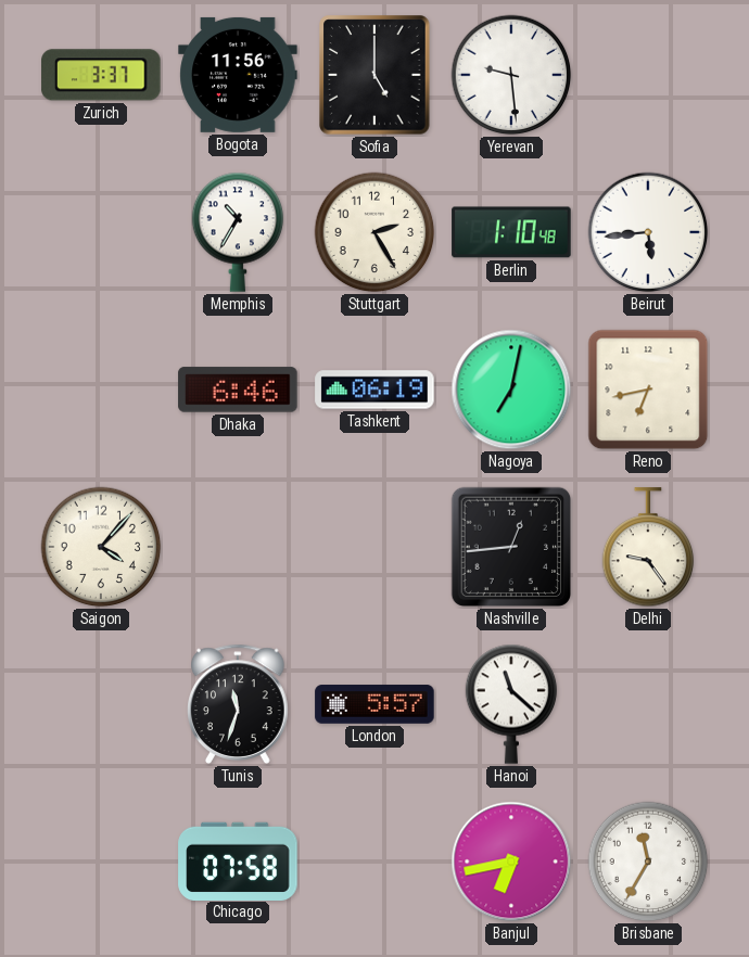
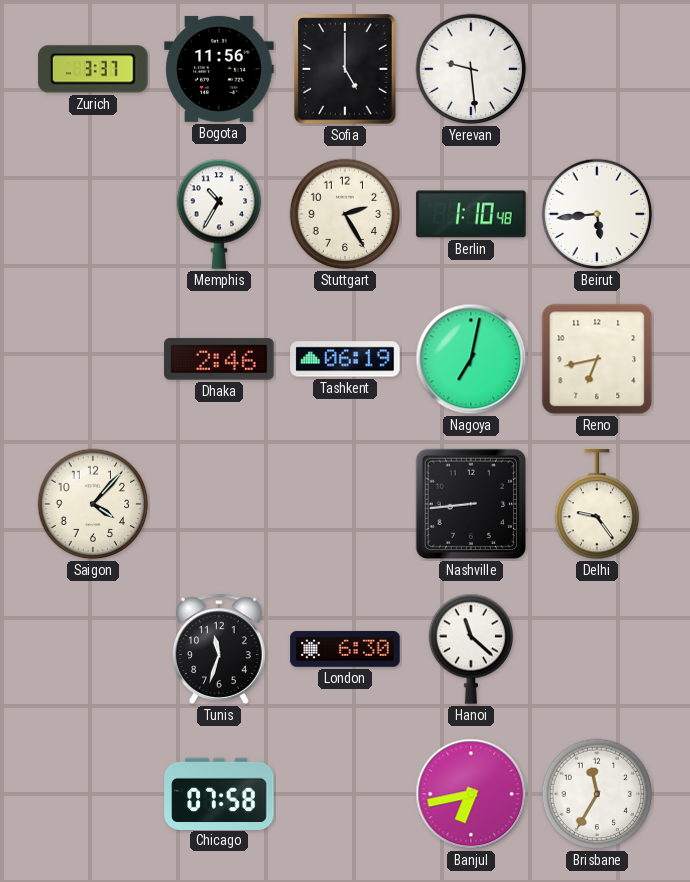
Dhaka: 6:46 -> 2:46 (219, 359)
Nashville: 12:44 -> 8:44 (471, 504)
London: 5:57 -> 6:30 (345, 649)
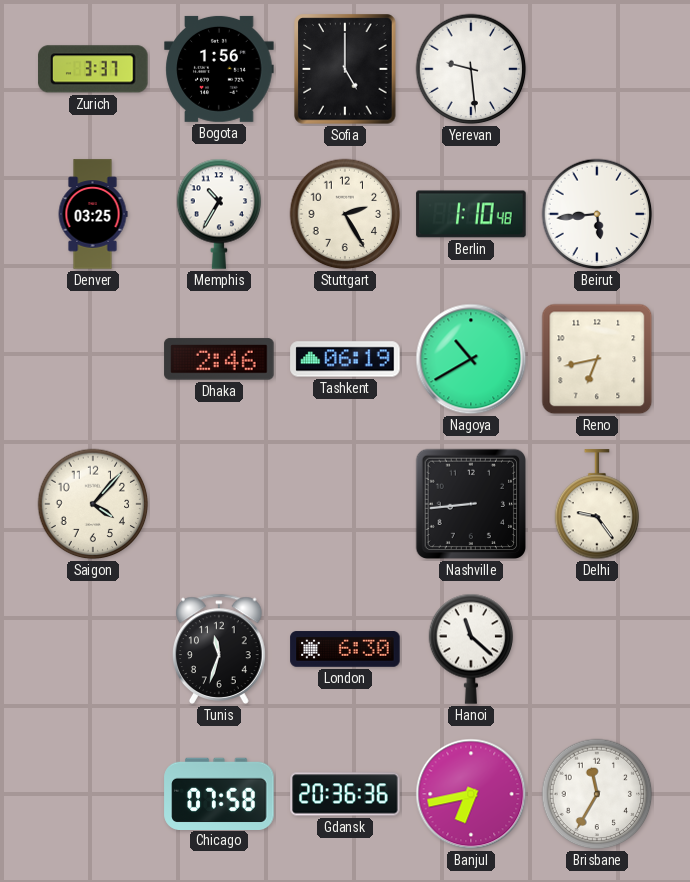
Bogota: 11:56 -> 1:56 (219, 69)
Denver: none -> 03:25 (93, 214)
Nagoya: 7:02 -> 10:40 (471, 359)
Gdansk: none -> 20:36 (345, 794)
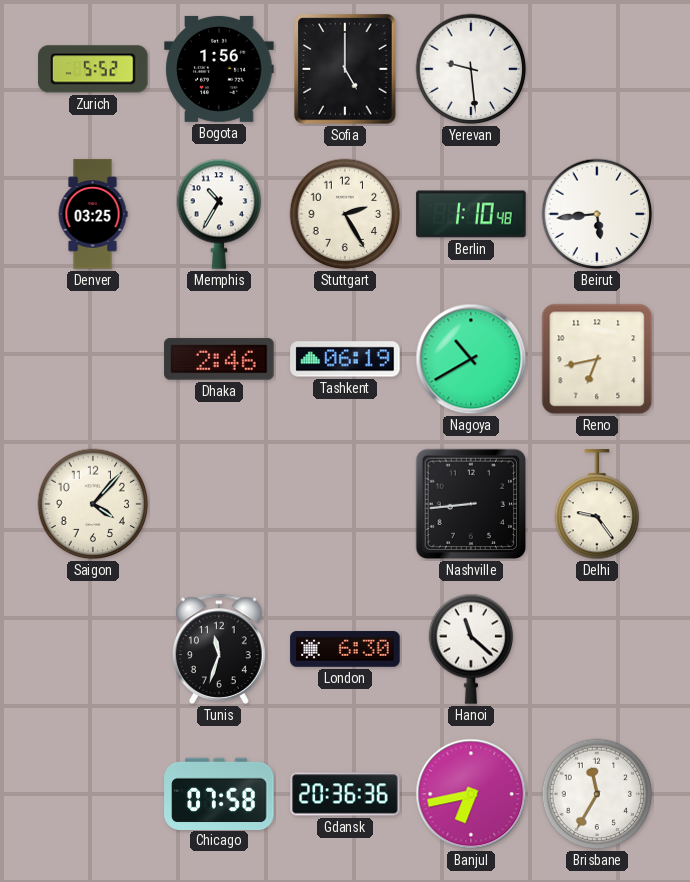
Zurich: 3:37 -> 5:52 (93, 69)
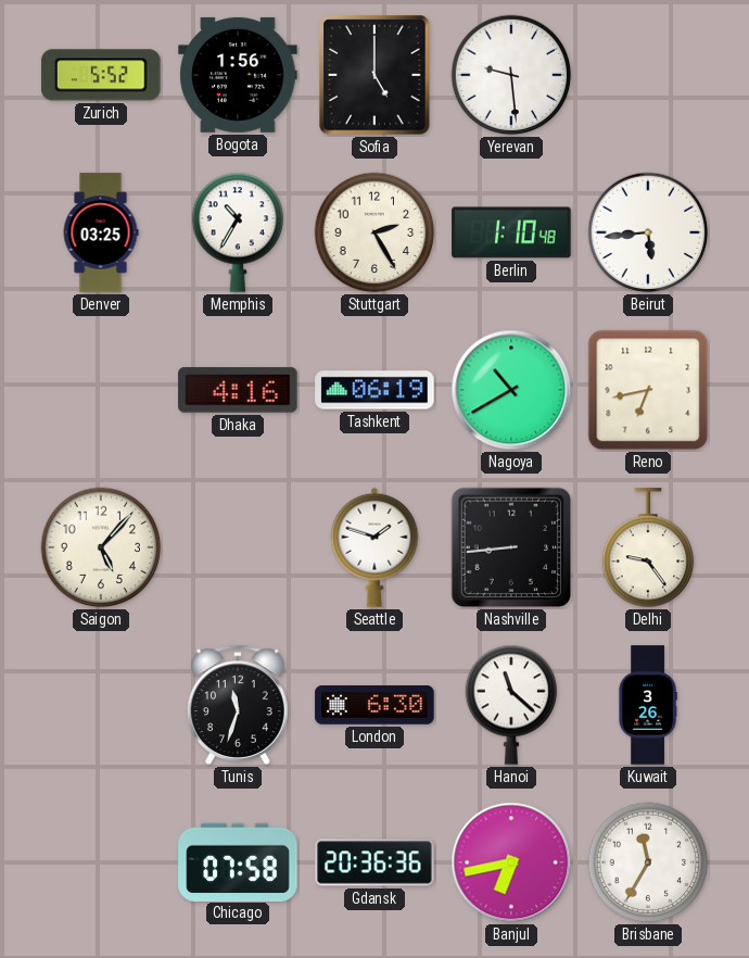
Dhaka: 2:46 -> 4:16 (238, 390)
Saigon: 4:07 -> 5:07 (101, 547)
Seattle: none -> 1:48 (374, 547)
Kuwait: none -> 3:26 (648, 705)
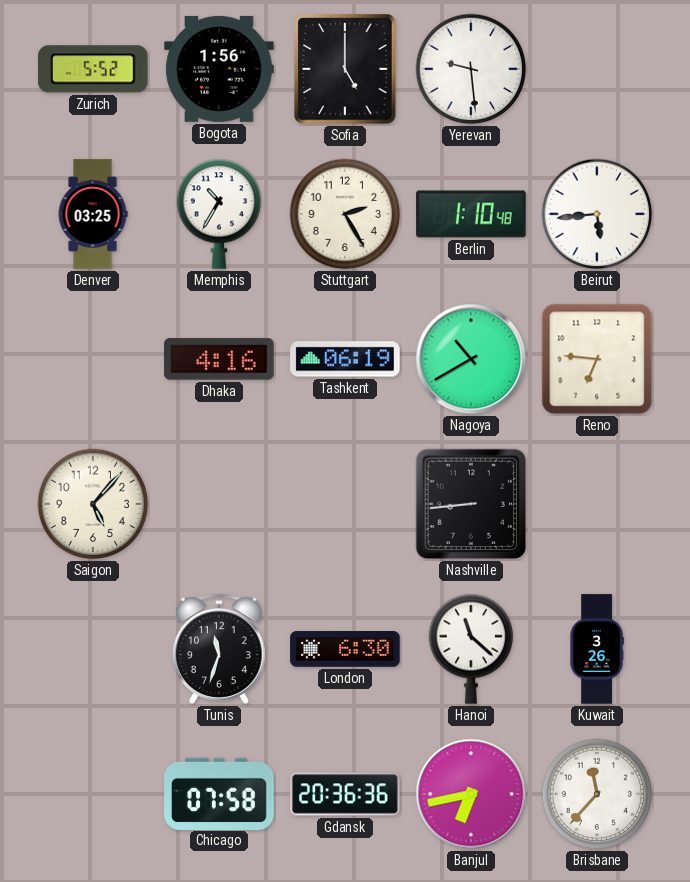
Reno: 6:43 -> 6:46 (597, 359)
Seattle: 1:48 -> none (374, 547)
Delhi: 9:24 -> none (648, 549)
Brisbane: 11:35 -> 11:37 (597, 794)
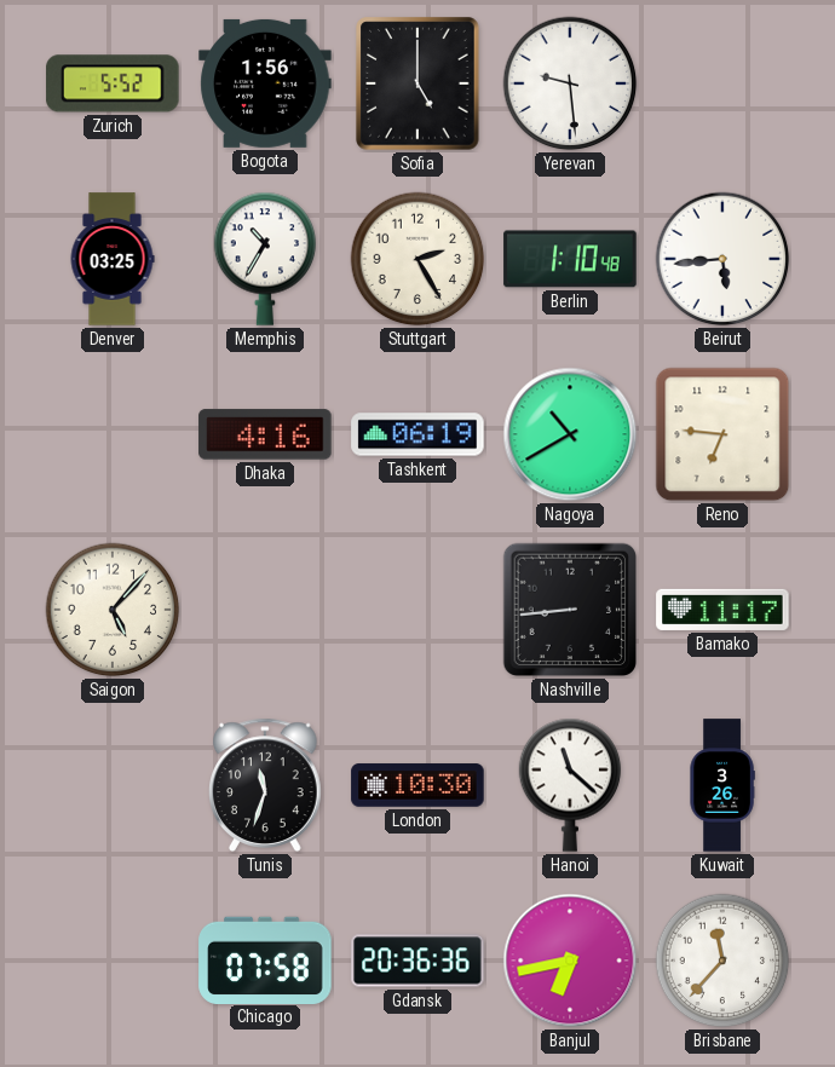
Bamako: none -> 11:17 (722, 610)
London: 6:30 -> 10:30 (417, 785)
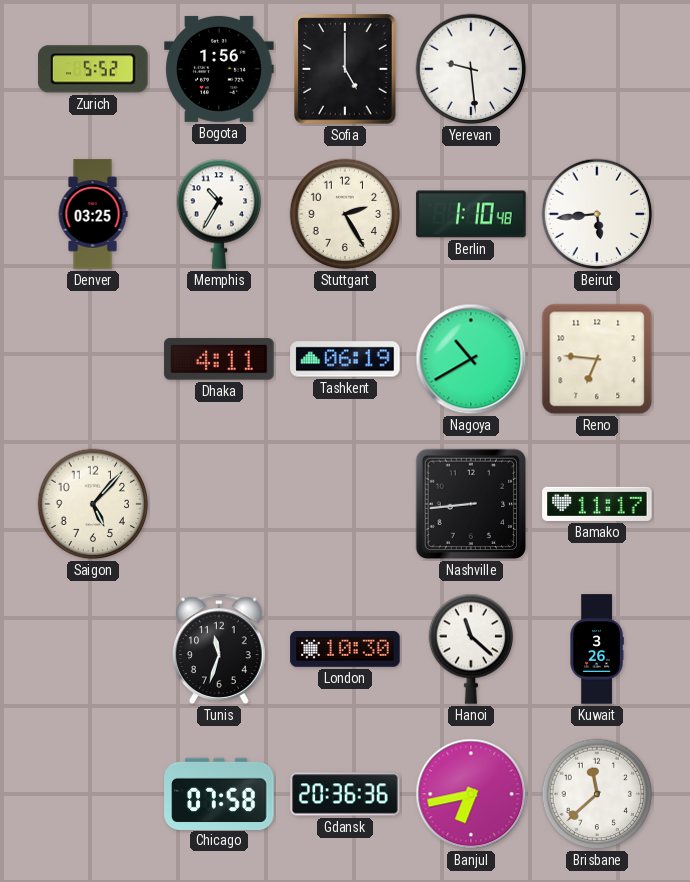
Dhaka: 4:16 -> 4:11 (219, 359)
Brisbane: 11:37 -> 11:38 (597, 794)
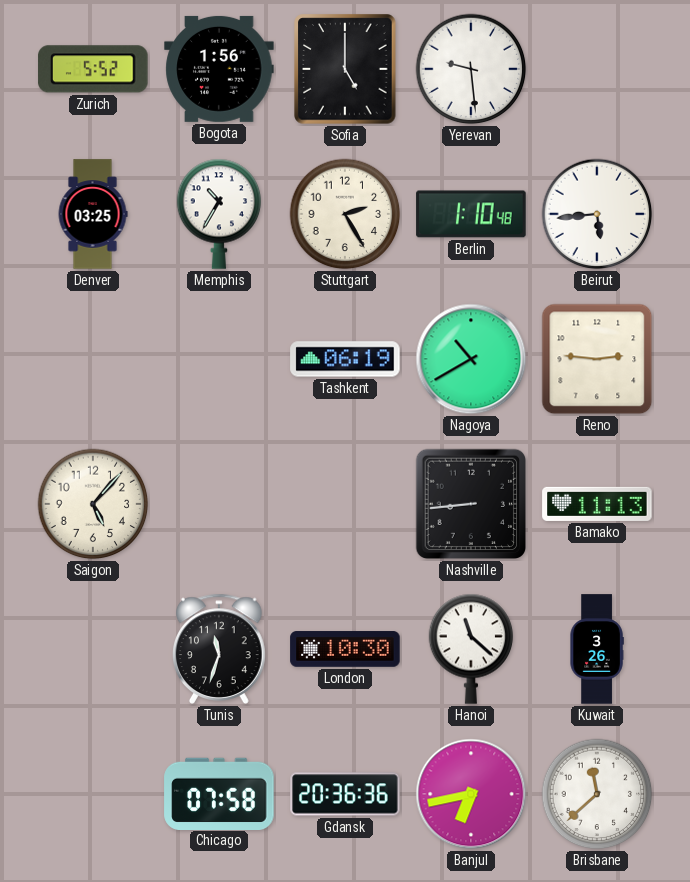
Dhaka: 4:11 -> none (219, 359)
Reno: 6:46 -> 2:46 (597, 359)
Bamako: 11:17 -> 11:13 (597, 504)
